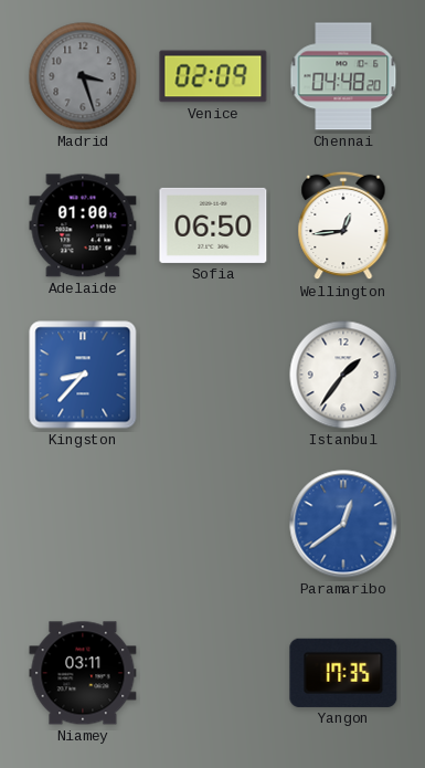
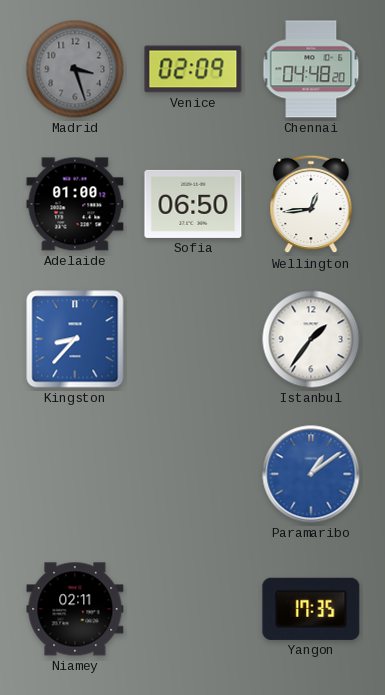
Paramaribo: 12:39 -> 1:09 (311, 474)
Niamey: 03:11 -> 02:11 (75, 609)
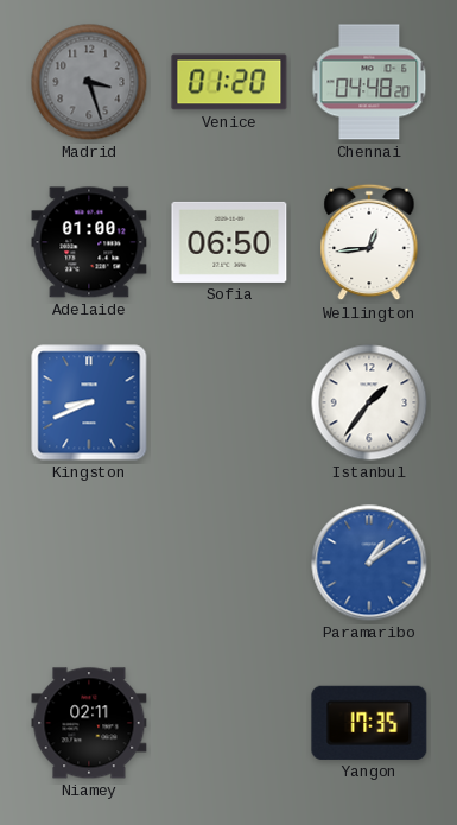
Venice: 02:09 -> 01:20 (229, 82)
Kingston: 8:37 -> 8:41 (89, 402)
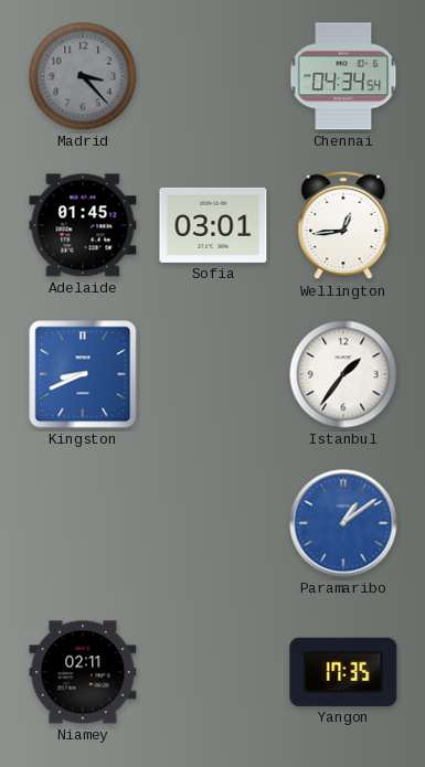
Madrid: 3:27 -> 3:23 (83, 76)
Venice: 01:20 -> none (229, 82)
Chennai: 04:48 -> 04:34 (343, 76)
Adelaide: 01:00 -> 01:45 (83, 225)
Sofia: 06:50 -> 03:01 (213, 225)
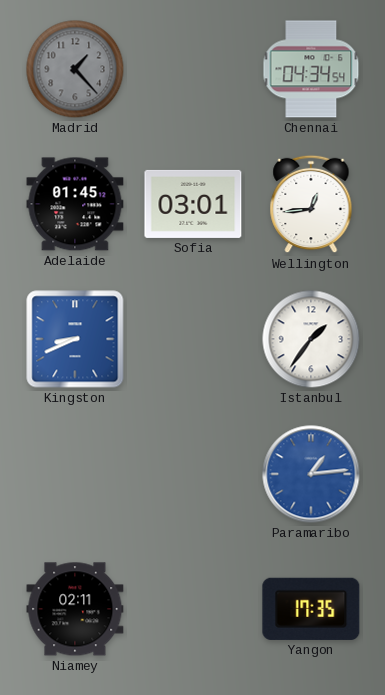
Madrid: 3:23 -> 1:23 (75, 69)
Paramaribo: 1:09 -> 1:14 (311, 474)
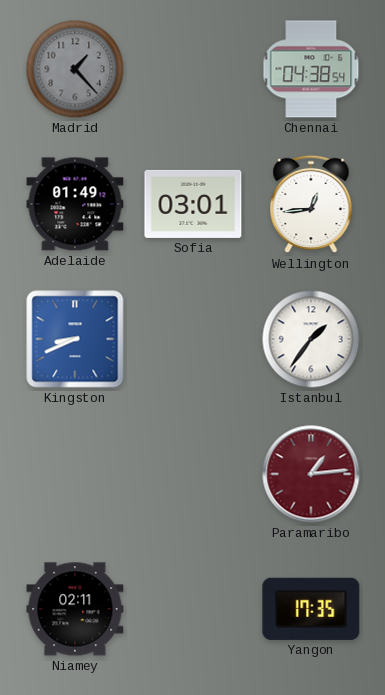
Chennai: 04:34 -> 04:38 (311, 69)
Adelaide: 01:45 -> 01:49 (75, 204)
Paramaribo dial: blue -> burgundy (311, 474)
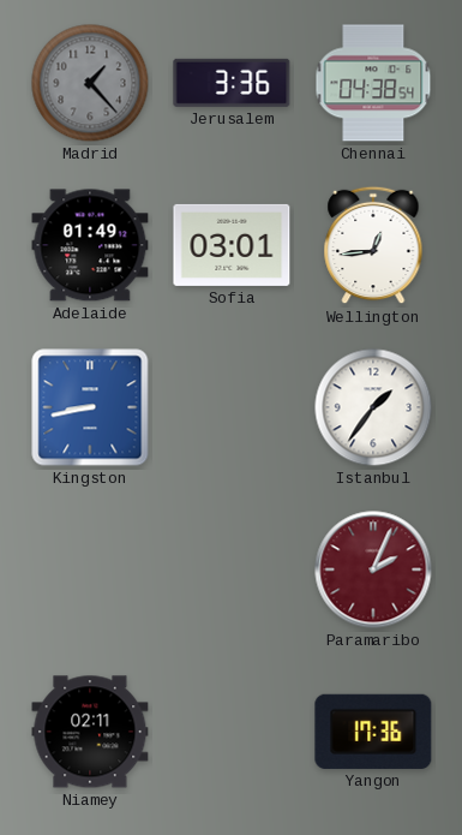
Jerusalem: none -> 3:36 (232, 83)
Kingston: 8:41 -> 8:43 (90, 407)
Paramaribo: 1:14 -> 2:04 (373, 569)
Yangon: 17:35 -> 17:36 (373, 732)
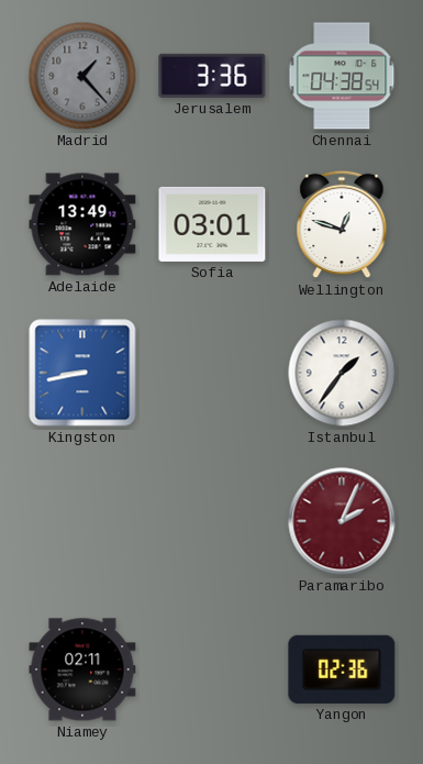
Adelaide: 01:49 -> 13:49 (82, 224)
Wellington: 12:44 -> 12:48 (342, 224)
Yangon: 17:36 -> 02:36 (342, 669)
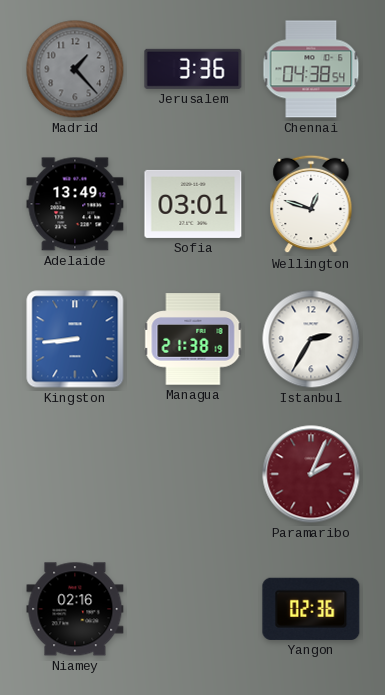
Kingston: 8:43 -> 8:44 (75, 339)
Managua: none -> 21:38 (193, 339)
Istanbul: 1:36 -> 2:35 (311, 339)
Niamey: 02:11 -> 02:16 (75, 609)
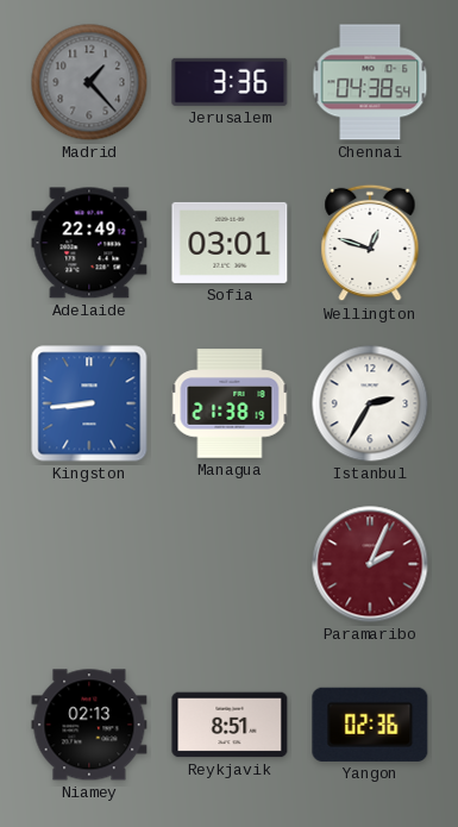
Adelaide: 13:49 -> 22:49 (89, 243)
Niamey: 02:16 -> 02:13 (89, 725)
Reykjavik: none -> 8:51 (230, 725)
